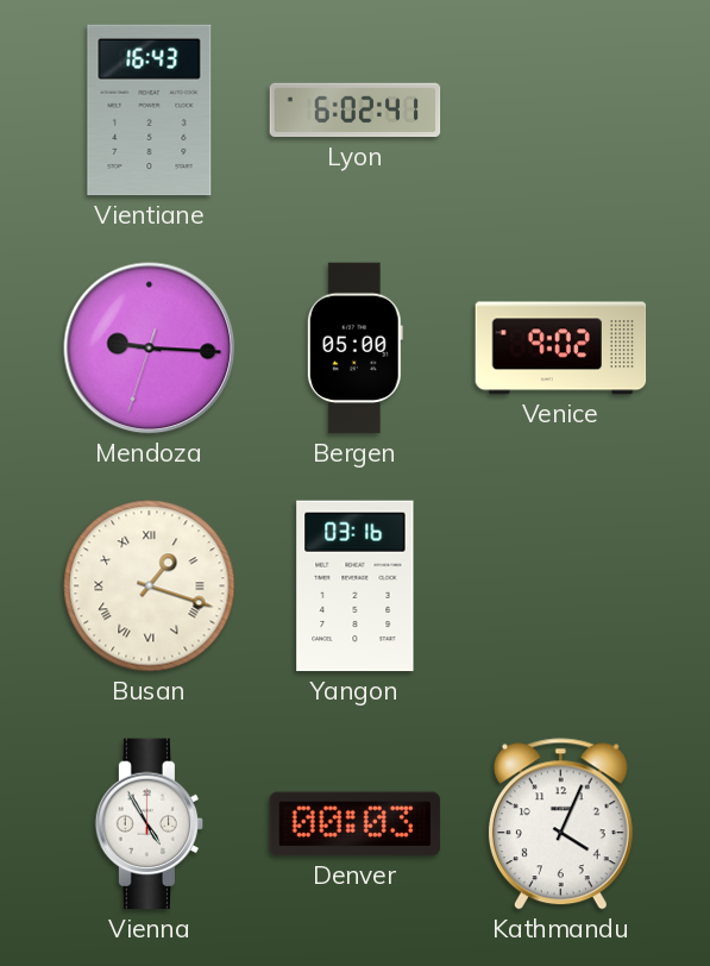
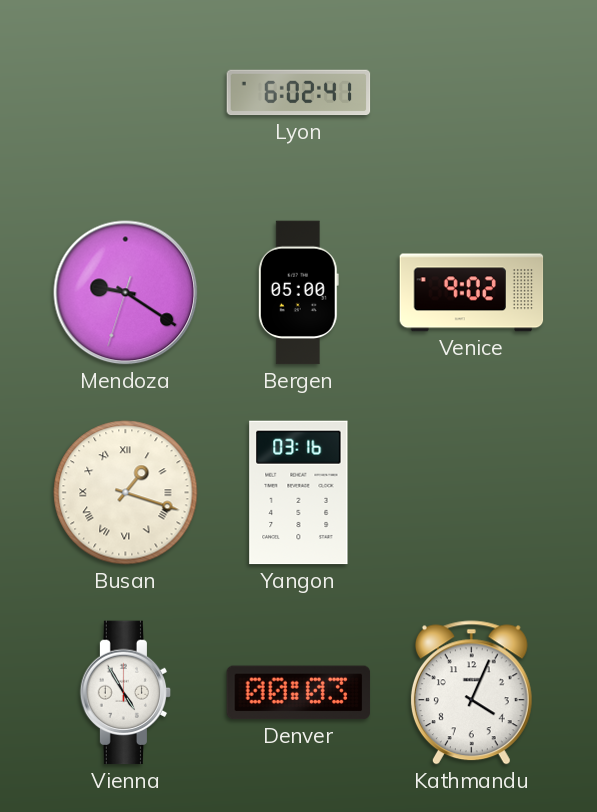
Vientiane: 16:43 -> none (150, 111)
Mendoza: 9:15 -> 9:20 (126, 293)
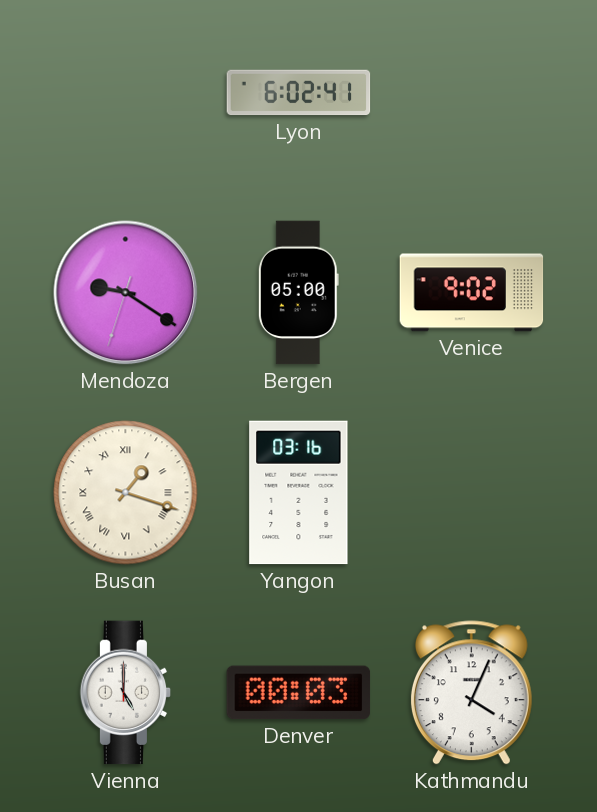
Vienna: 4:55 -> 5:00 (126, 693)
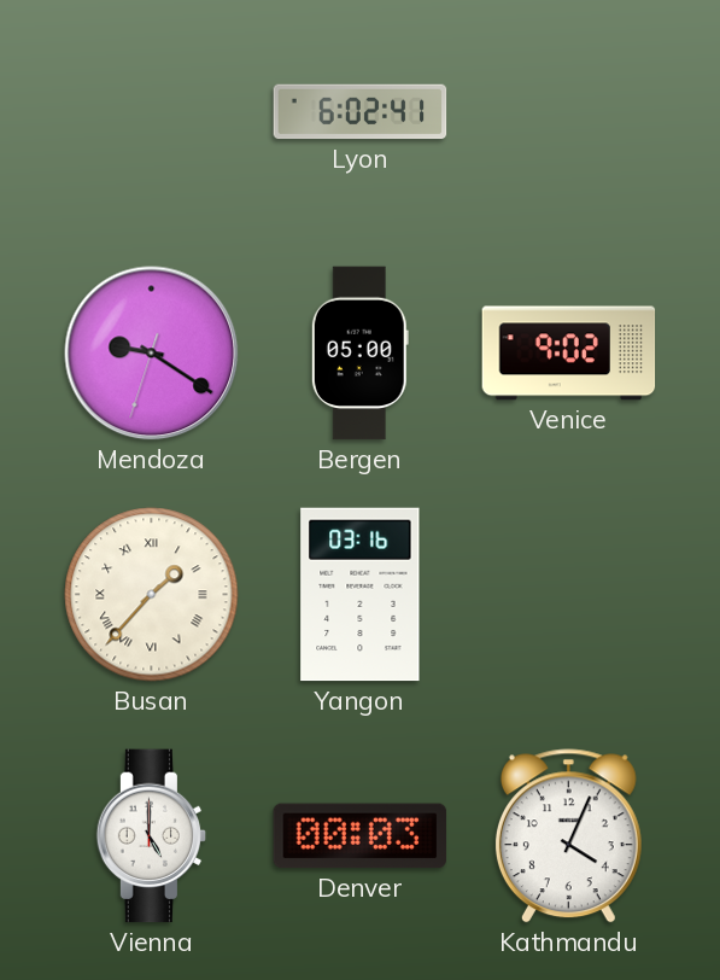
Busan: 1:18 -> 1:37 (152, 595)
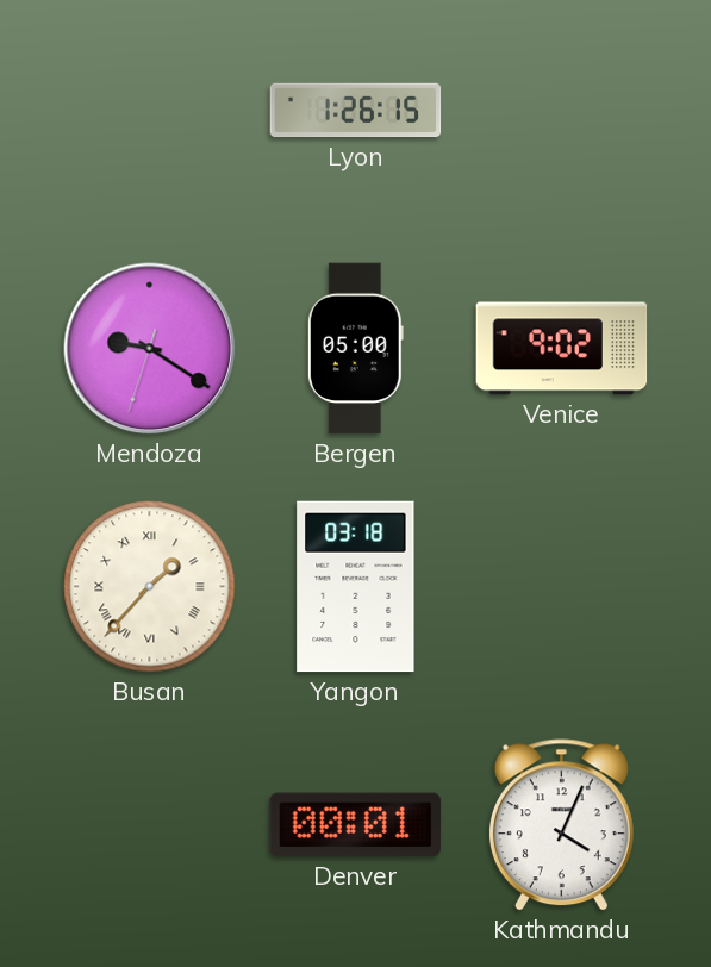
Lyon: 6:02 -> 1:26 (356, 111)
Yangon: 03:16 -> 03:18 (356, 587)
Vienna: 5:00 -> none (152, 836)
Denver: 00:03 -> 00:01 (356, 825)
